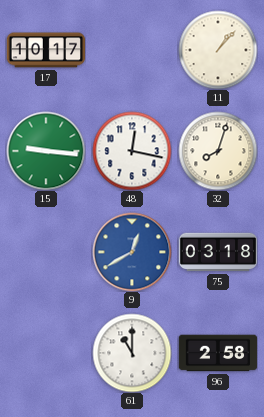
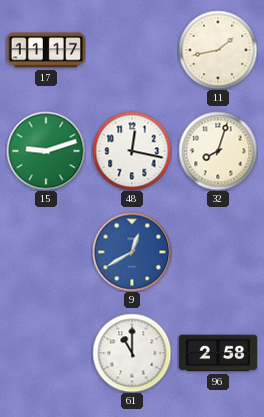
17: 10:17 -> 11:17 (45, 50)
11: 1:07 -> 1:43 (218, 50)
15: 9:16 -> 9:12 (46, 151)
75: 03:18 -> none (218, 252)
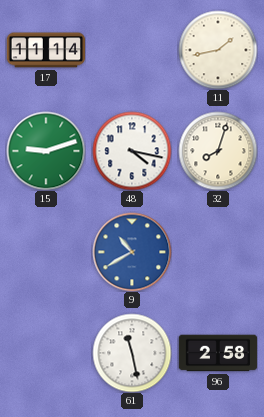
17: 11:17 -> 11:14 (45, 50)
48: 12:17 -> 4:17 (132, 151)
9: 12:40 -> 10:40 (132, 252)
61: 11:00 -> 11:28 (132, 353)
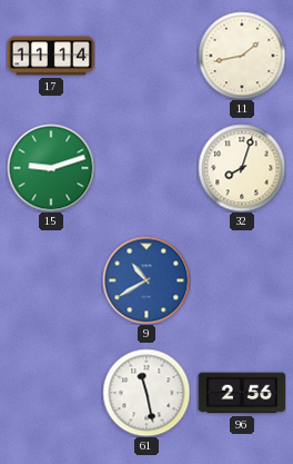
48: 4:17 -> none (132, 151)
96: 2:58 -> 2:56 (242, 393)
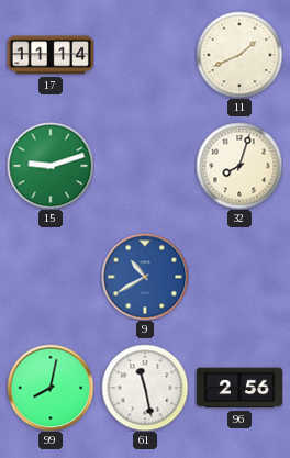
11: 1:43 -> 1:41 (239, 55)
99: none -> 8:02 (51, 388)
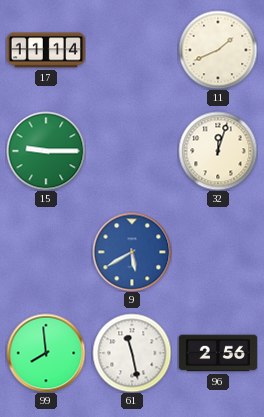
15: 9:12 -> 9:15 (46, 151)
32: 8:03 -> 12:03 (218, 151)
9: 10:40 -> 5:40 (132, 252)
99: 8:02 -> 7:59 (46, 353)
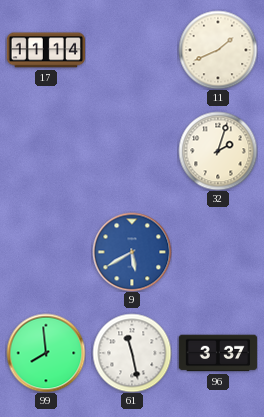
15: 9:15 -> none (46, 151)
32: 12:03 -> 2:03 (218, 151)
96: 2:56 -> 3:37 (218, 353)
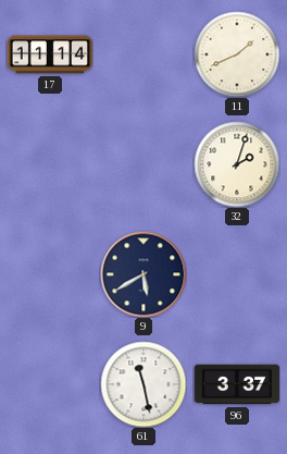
9 dial: blue -> navy (143, 274)
99: 7:59 -> none (46, 353)
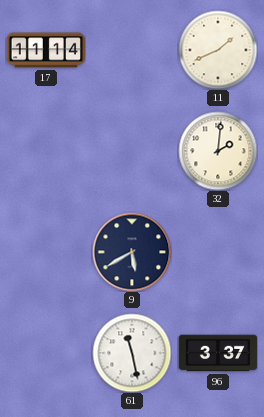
32: 2:03 -> 2:01 (218, 151)
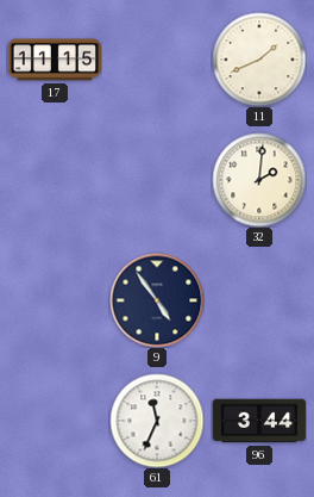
17: 11:14 -> 11:15 (54, 60)
9: 5:40 -> 4:54 (157, 300)
61: 11:28 -> 11:34 (157, 421)
96: 3:37 -> 3:44 (259, 421)
